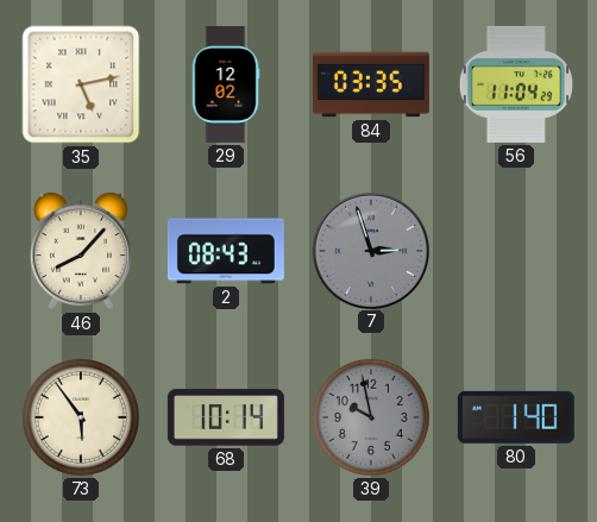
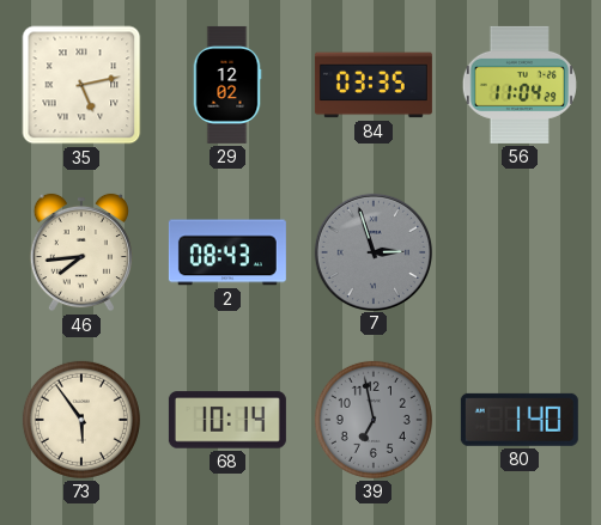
46: 8:07 -> 7:44 (81, 252)
39: 9:58 -> 6:58 (374, 420)
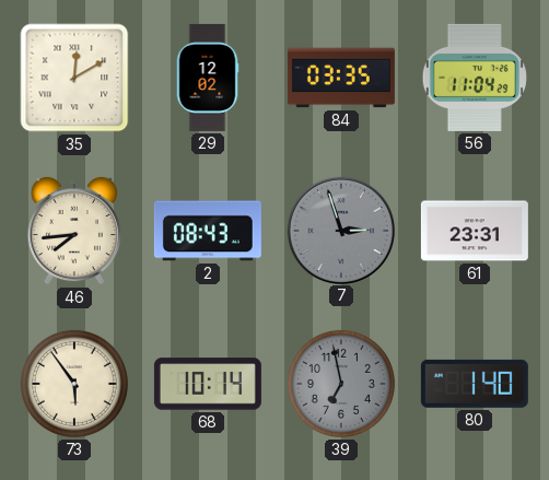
35: 5:13 -> 12:10 (74, 78)
61: none -> 23:31 (475, 231)
